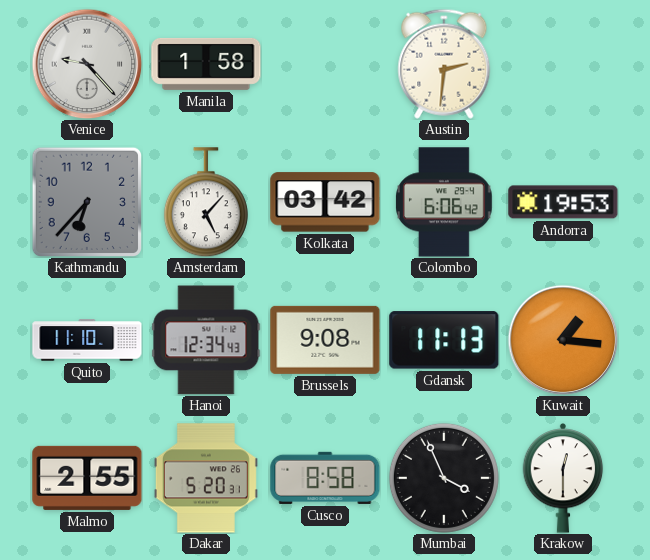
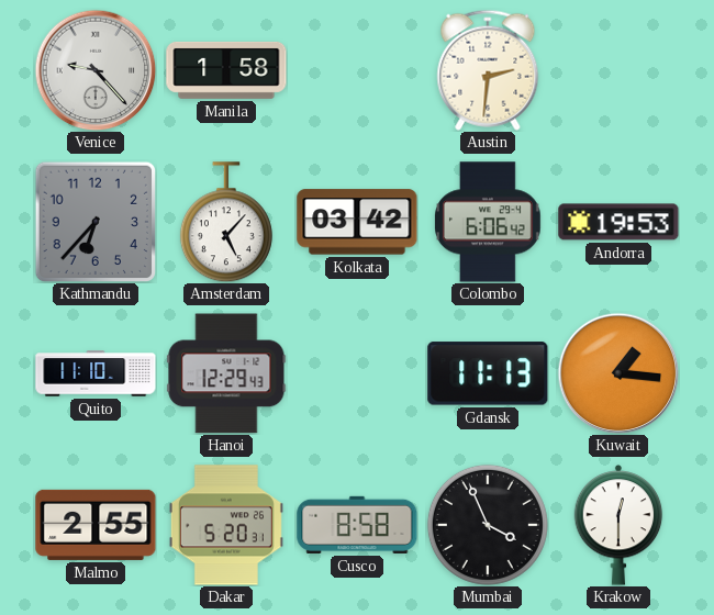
Hanoi: 12:34 -> 12:29 (226, 373)
Brussels: 9:08 -> none (325, 340)
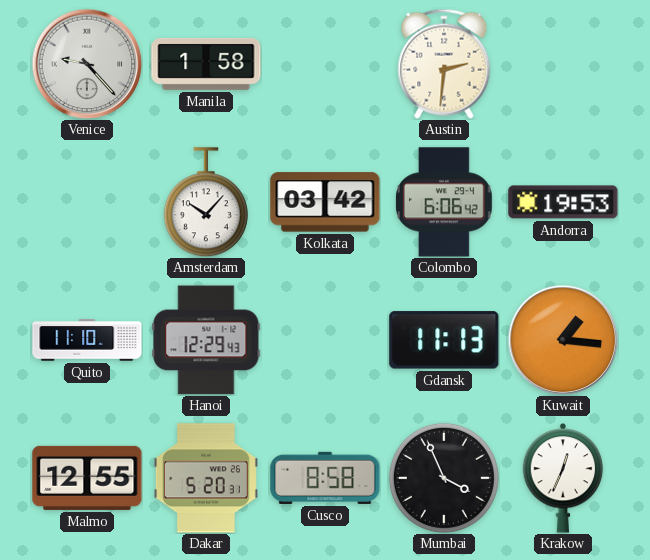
Kathmandu: 6:37 -> none (94, 221)
Amsterdam: 5:07 -> 10:07 (206, 202)
Malmo: 2:55 -> 12:55 (87, 478)
Krakow: 12:30 -> 12:34 (563, 479)
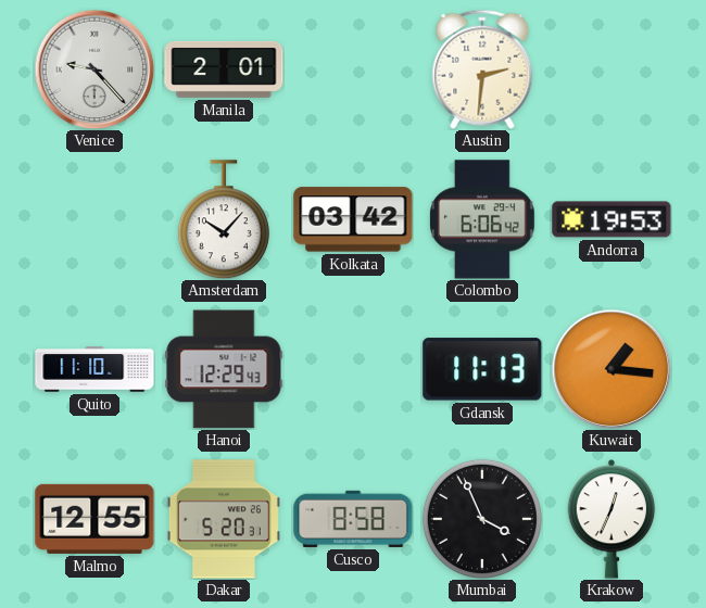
Manila: 1:58 -> 2:01 (224, 69)
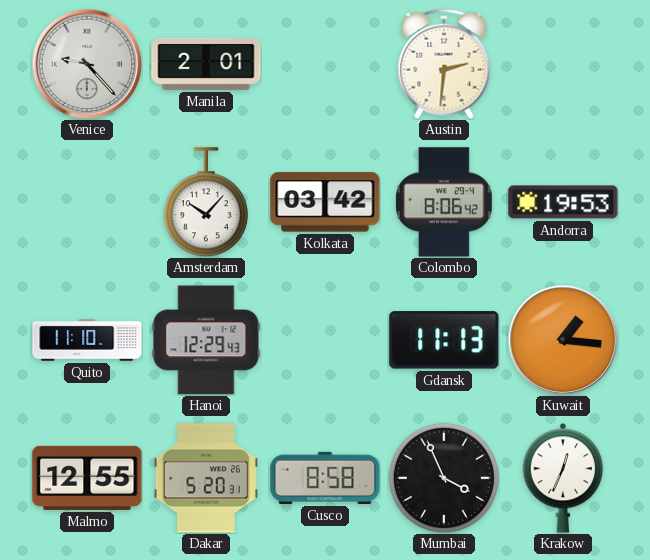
Colombo: 6:06 -> 8:06 (445, 202)
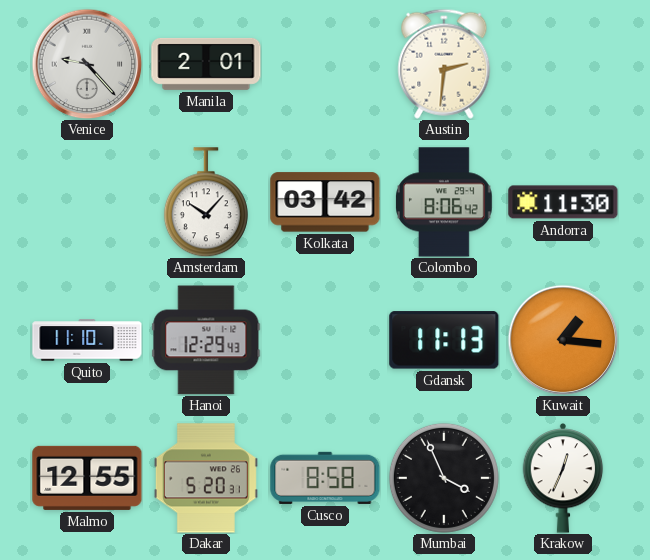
Andorra: 19:53 -> 11:30 (563, 202)
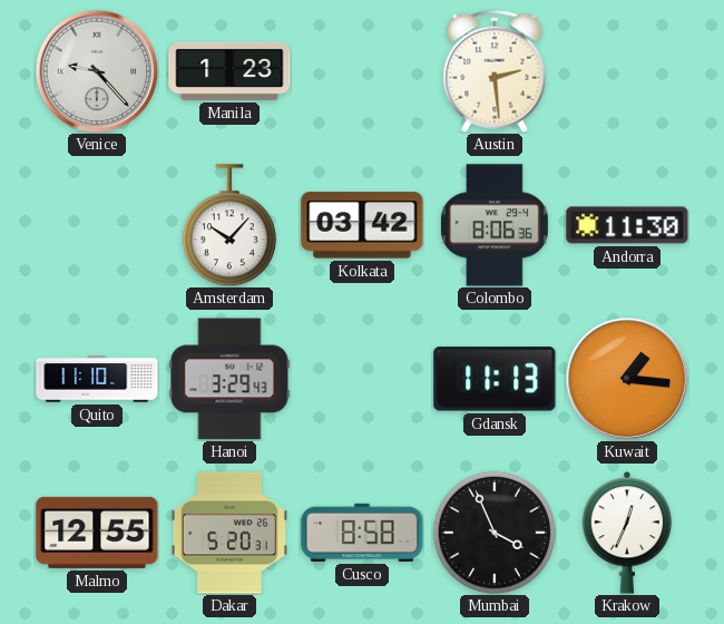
Manila: 2:01 -> 1:23 (229, 71)
Austin: 2:31 -> 2:29 (495, 71)
Colombo: 8:06:42 -> 8:06:36 (496, 225)
Hanoi: 12:29 -> 3:29 (229, 379)
